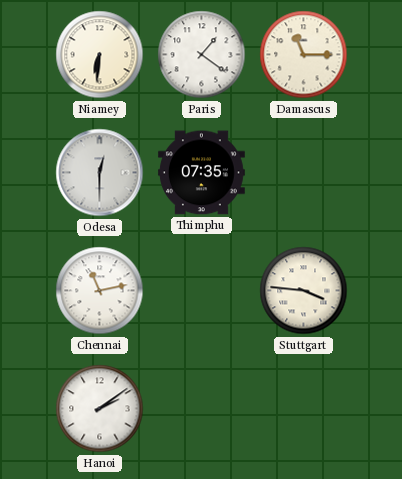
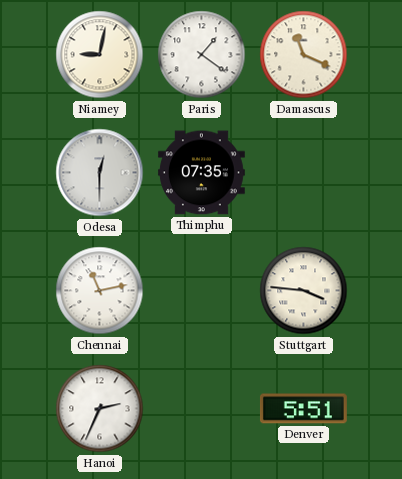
Niamey: 6:31 -> 9:02 (100, 55)
Damascus: 11:15 -> 11:19 (304, 55)
Hanoi: 2:09 -> 2:34 (100, 409)
Denver: none -> 5:51 (303, 409)
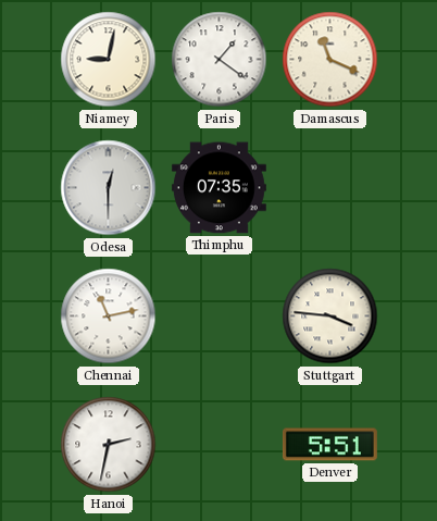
Hanoi: 2:34 -> 2:32 (109, 445)
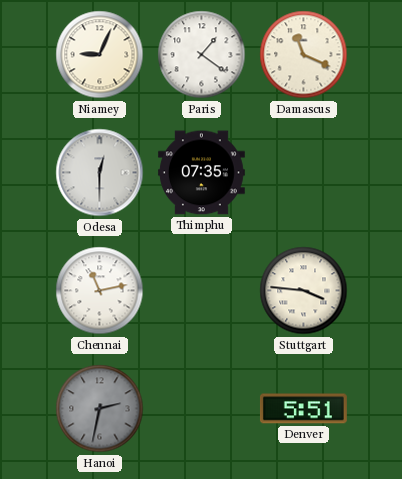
Niamey: 9:02 -> 9:04 (100, 55)
Hanoi dial: white -> grey (100, 409)
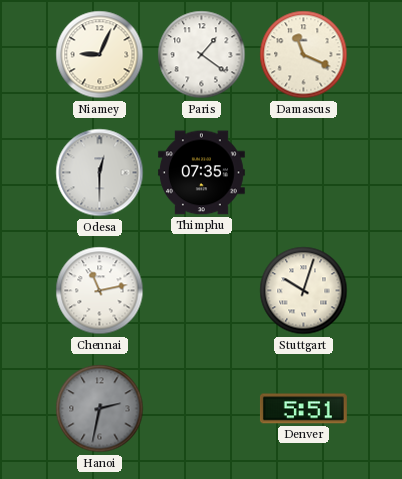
Stuttgart: 3:46 -> 10:03 (304, 291)
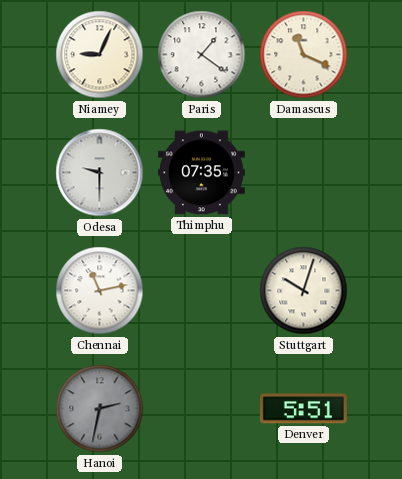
Odesa: 12:30 -> 9:30 (100, 173)
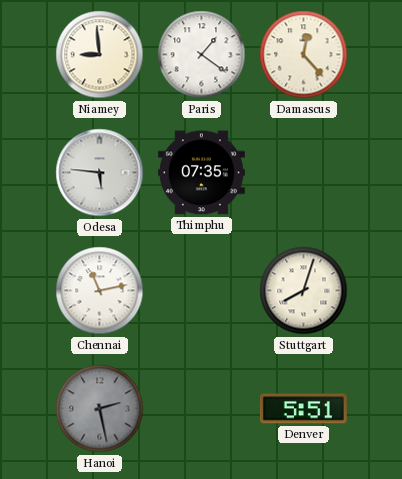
Niamey: 9:04 -> 8:59 (100, 55)
Damascus: 11:19 -> 12:23 (304, 55)
Odesa: 9:30 -> 5:46 (100, 173)
Stuttgart: 10:03 -> 8:03 (304, 291)
Hanoi: 2:32 -> 2:28 (100, 409)
